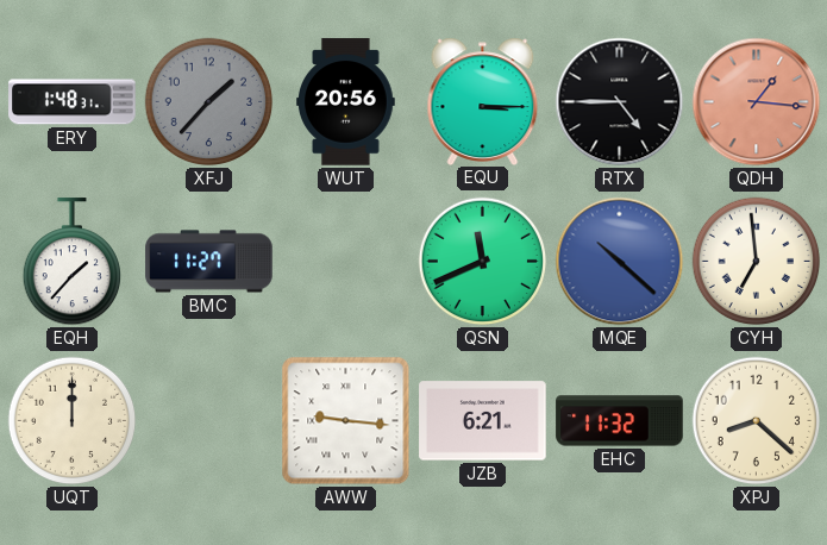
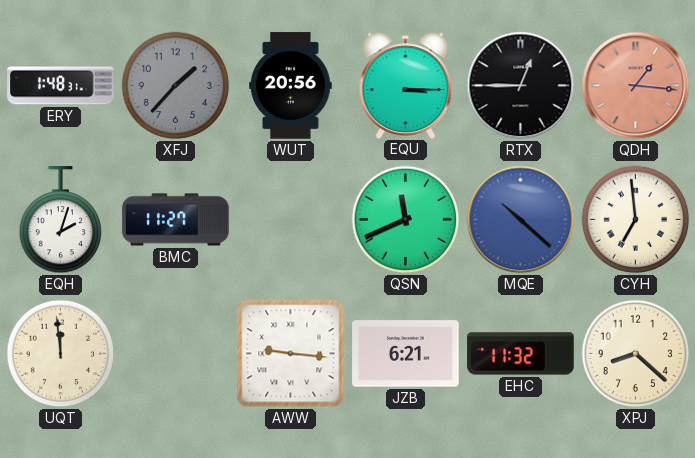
RTX: 4:45 -> 12:45 (521, 86)
EQH: 1:37 -> 2:03 (60, 220)
UQT: 12:00 -> 11:59 (61, 354)
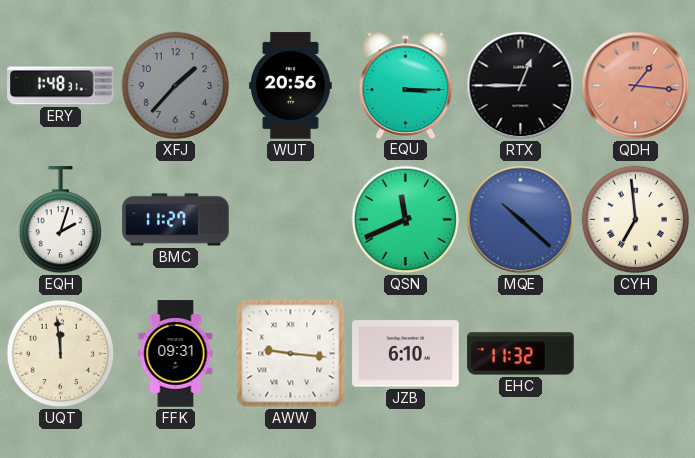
FFK: none -> 09:31 (176, 354)
JZB: 6:21 -> 6:10 (406, 354)
XPJ: 8:22 -> none (636, 354)
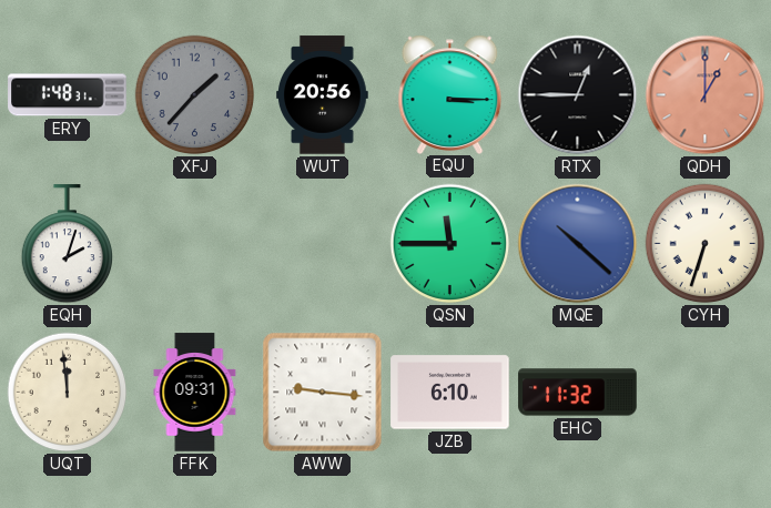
QDH: 1:16 -> 1:00 (706, 95)
BMC: 11:27 -> none (176, 220)
QSN: 11:41 -> 11:45 (450, 244)
CYH: 6:59 -> 6:33 (706, 244)
